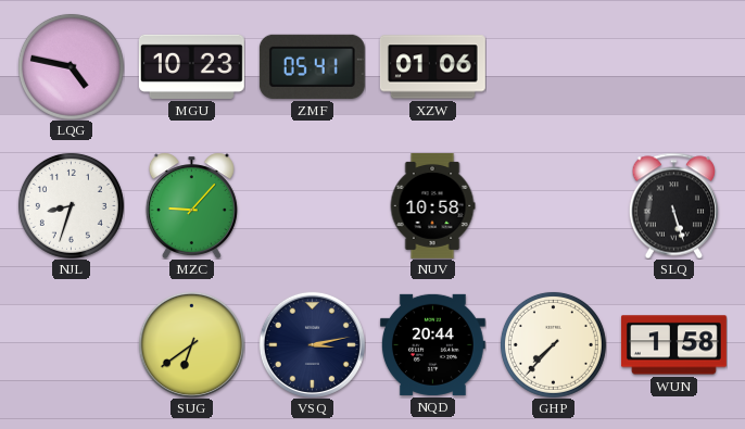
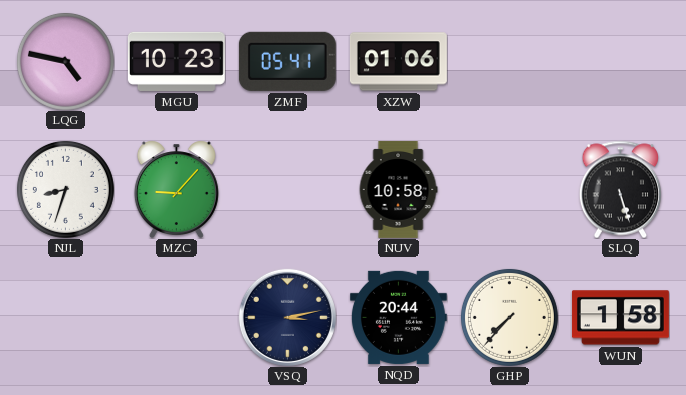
SUG: 6:39 -> none (191, 344)
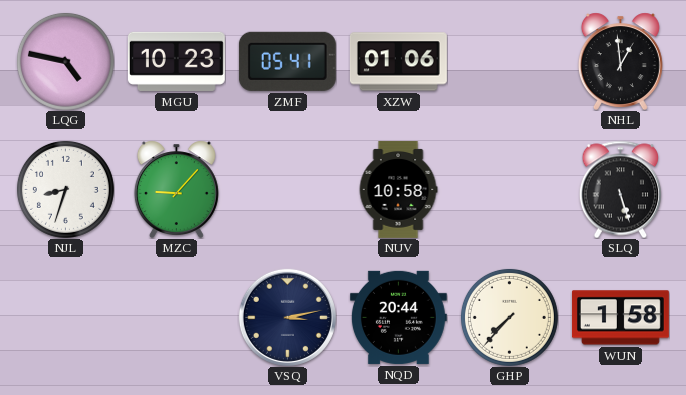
NHL: none -> 12:59 (620, 61)
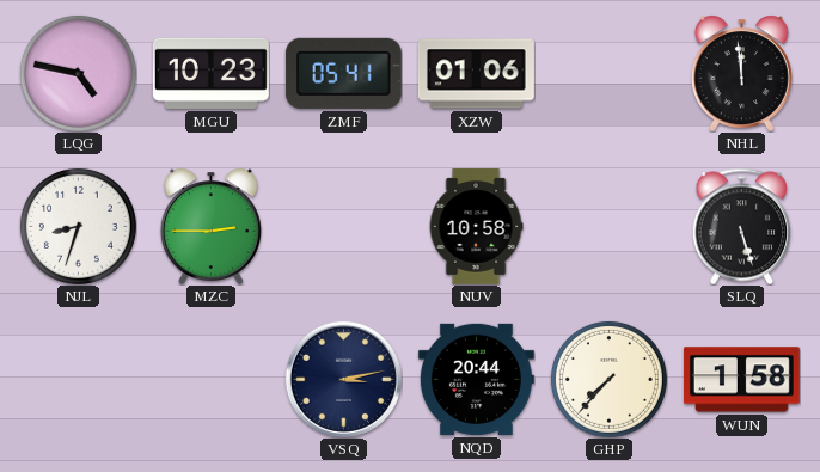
NHL: 12:59 -> 11:59 (741, 73)
MZC: 9:07 -> 2:45 (210, 226)
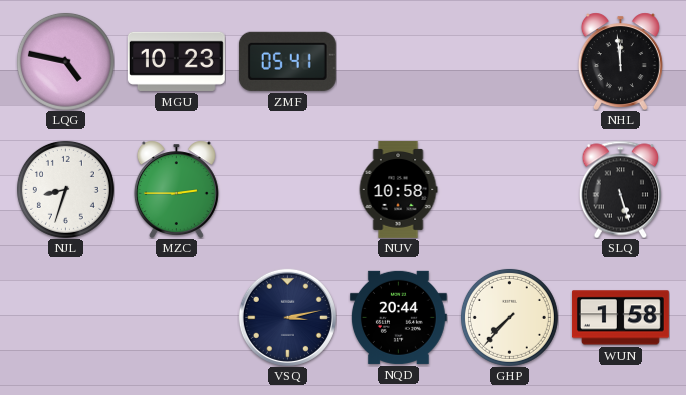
XZW: 01:06 -> none (476, 74)
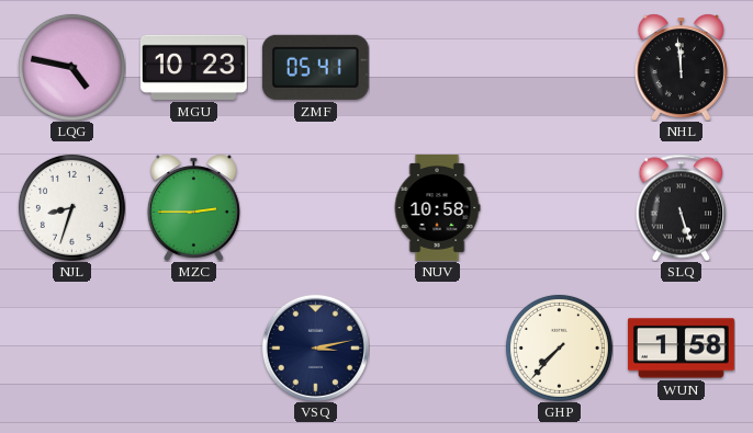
NQD: 20:44 -> none (398, 317)
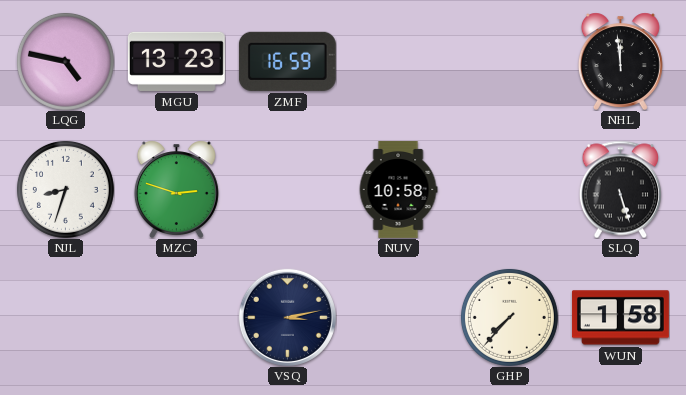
MGU: 10:23 -> 13:23 (176, 61)
ZMF: 05:41 -> 16:59 (287, 61)
MZC: 2:45 -> 2:48 (176, 189)
